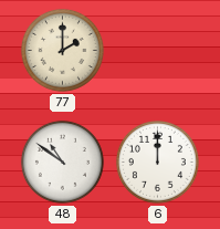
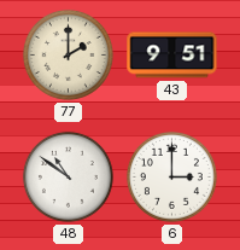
43: none -> 9:51 (172, 56)
6: 12:00 -> 3:00 (171, 176)
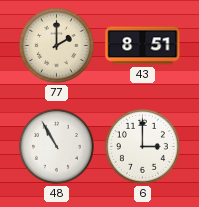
43: 9:51 -> 8:51 (143, 46)
48: 10:51 -> 10:55 (56, 146)
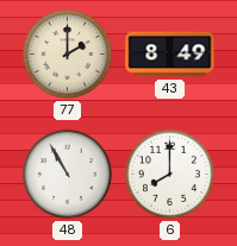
43: 8:51 -> 8:49 (170, 55)
6: 3:00 -> 8:00 (169, 174)
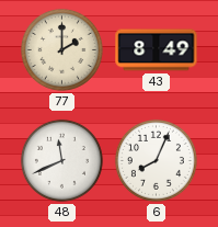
48: 10:55 -> 11:41 (61, 160)
6: 8:00 -> 8:04 (156, 160)
